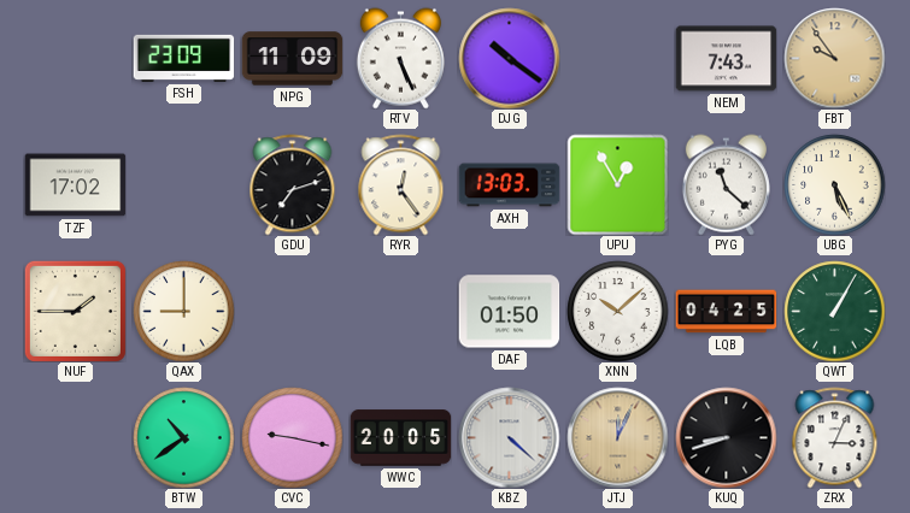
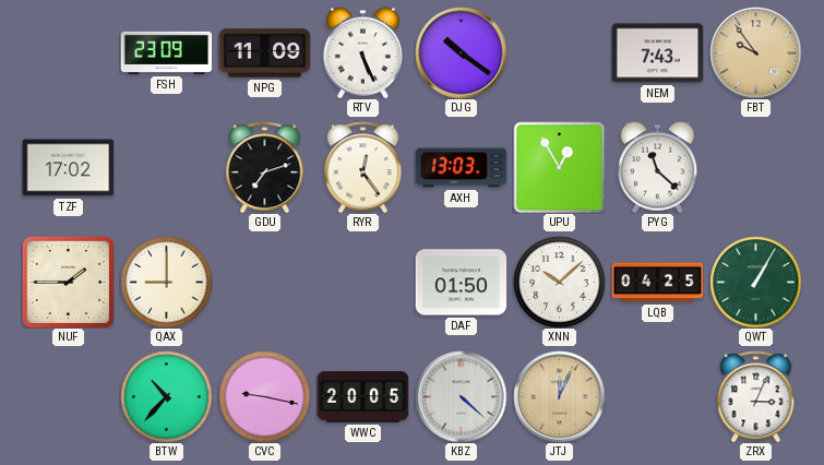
UBG: 5:26 -> none (834, 184)
BTW: 10:39 -> 10:37 (166, 396)
KUQ: 8:42 -> none (726, 437)
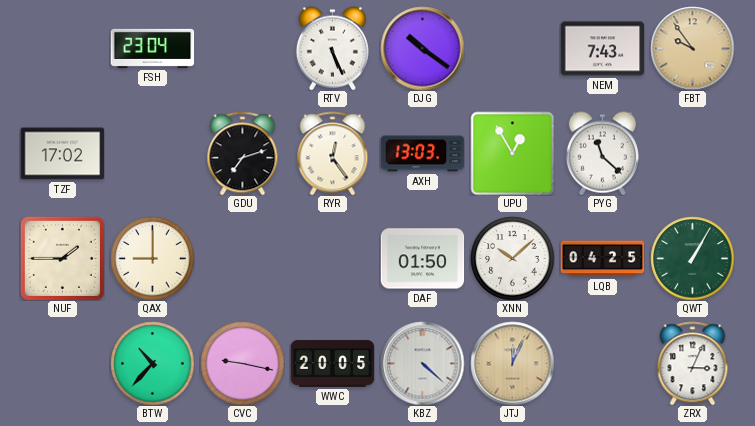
FSH: 23:09 -> 23:04 (152, 48)
NPG: 11:09 -> none (264, 53)
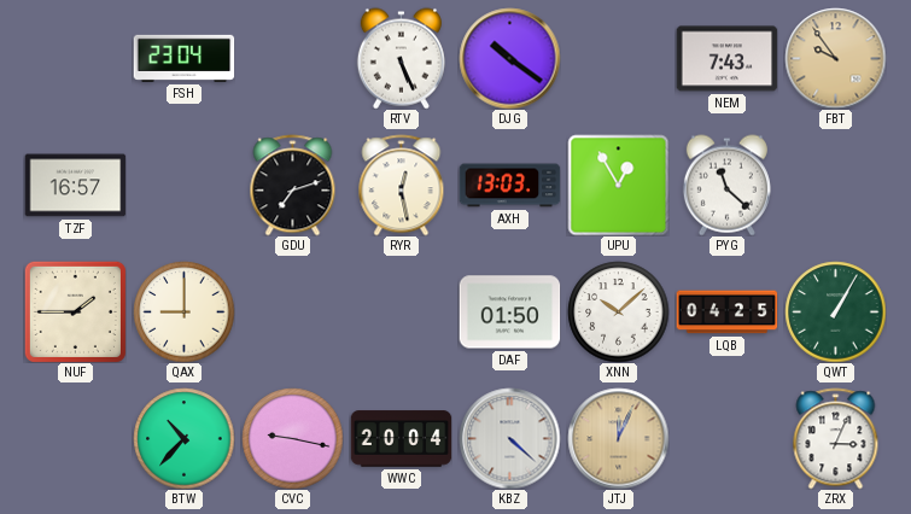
TZF: 17:02 -> 16:57 (75, 186)
RYR: 12:24 -> 12:28 (402, 185)
WWC: 20:05 -> 20:04 (401, 439)
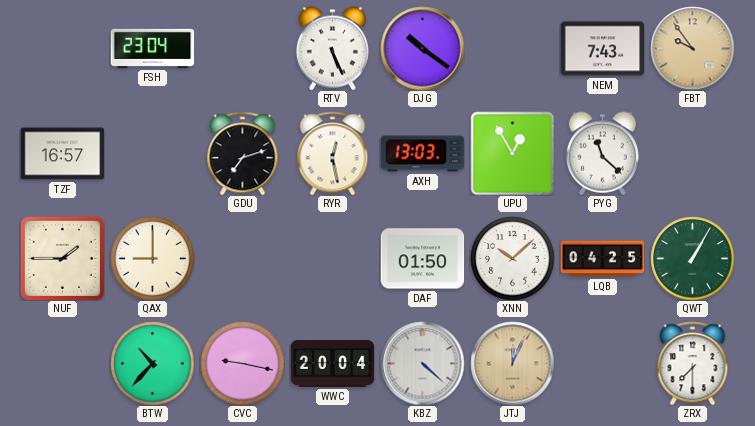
ZRX: 3:04 -> 7:30 (693, 363)
